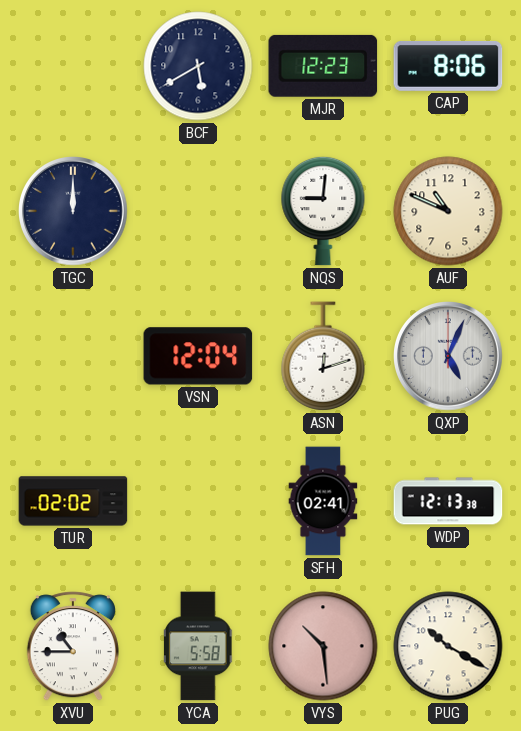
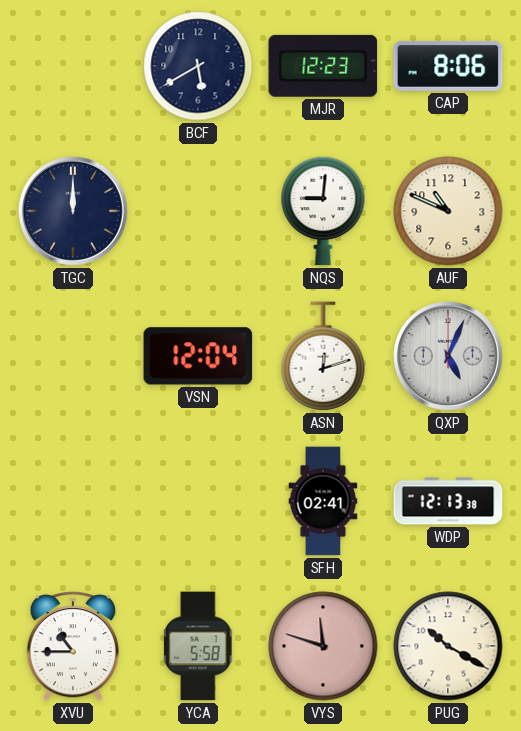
TUR: 02:02 -> none (73, 501)
VYS: 10:29 -> 11:48 (323, 646)
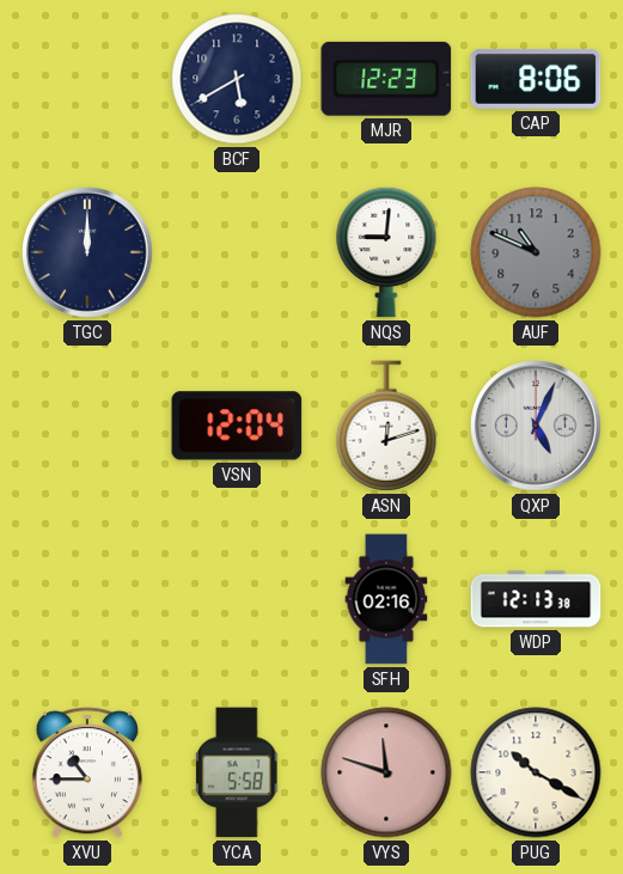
AUF dial: cream -> grey (536, 252)
SFH: 02:41 -> 02:16 (386, 599)
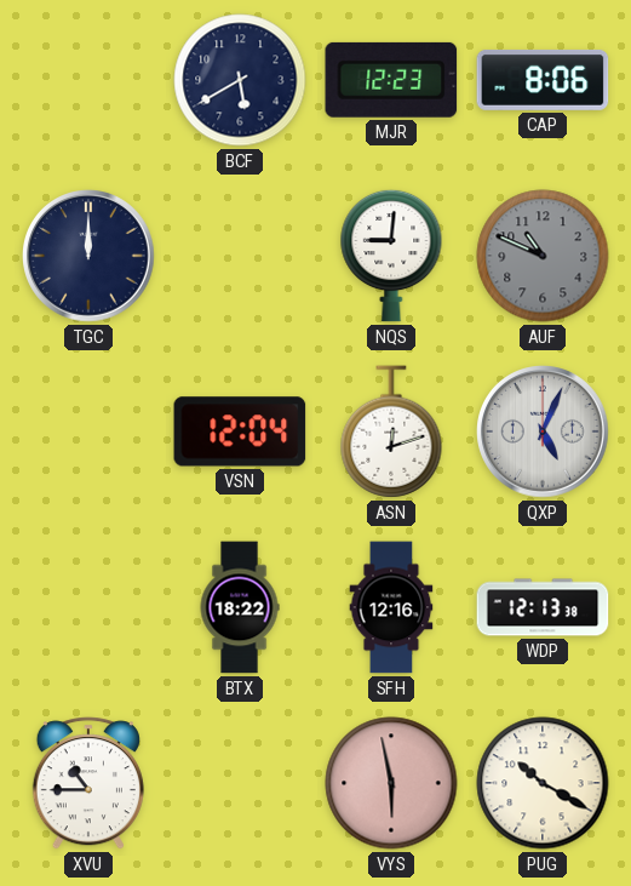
BTX: none -> 18:22 (240, 607)
SFH: 02:16 -> 12:16 (391, 607)
YCA: 5:58 -> none (238, 772)
VYS: 11:48 -> 5:58 (391, 783)
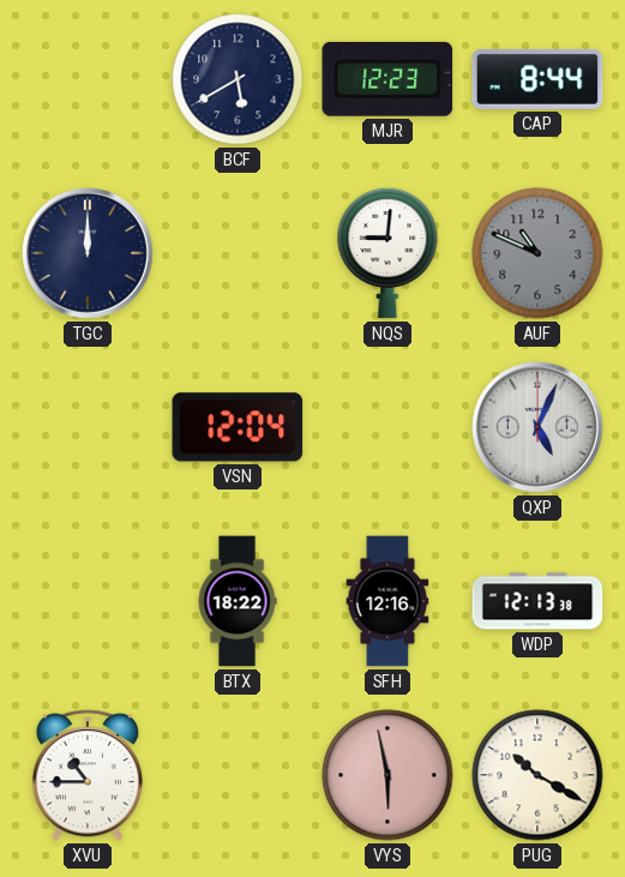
CAP: 8:06 -> 8:44 (537, 79)
ASN: 12:12 -> none (391, 431)
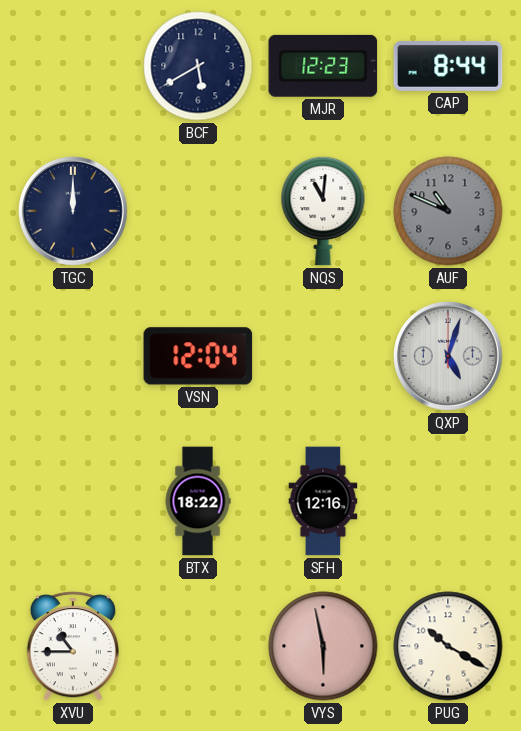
NQS: 9:01 -> 11:01 (323, 211)
QXP: 5:04 -> 5:03 (449, 357)
WDP: 12:13 -> none (537, 601)
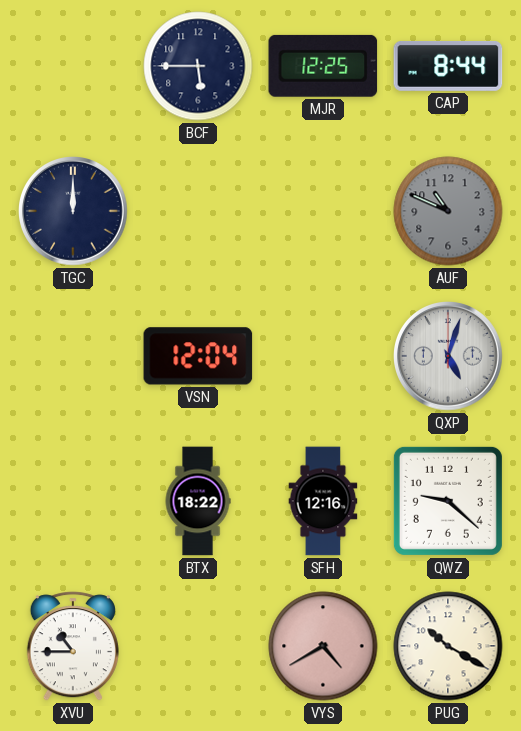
BCF: 5:40 -> 5:45 (198, 66)
MJR: 12:23 -> 12:25 (323, 66)
NQS: 11:01 -> none (323, 211)
QWZ: none -> 9:22 (448, 501)
VYS: 5:58 -> 4:40 (323, 646)
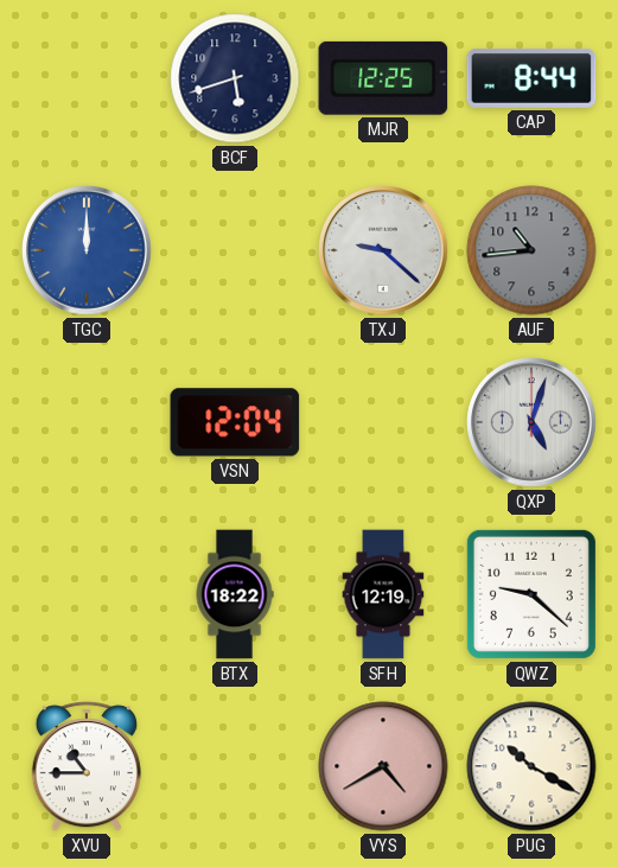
BCF: 5:45 -> 5:42 (235, 78)
TGC dial: navy -> blue (88, 251)
TXJ: none -> 9:22 (384, 251)
AUF: 10:49 -> 10:44 (531, 250)
SFH: 12:16 -> 12:19 (383, 594)
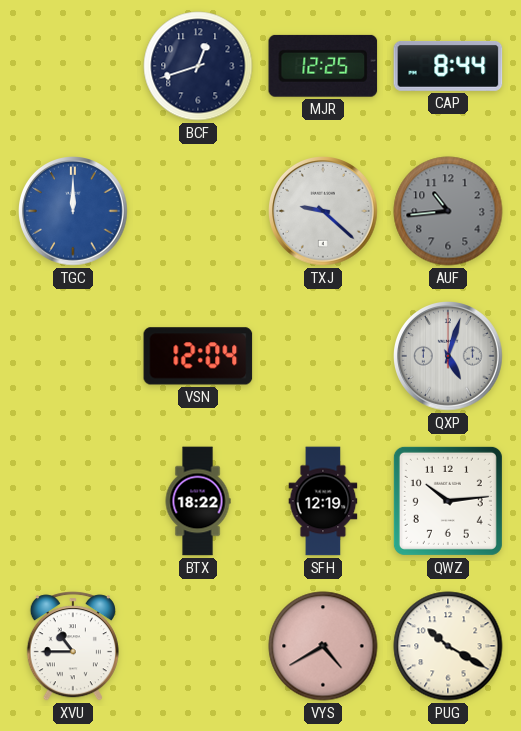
BCF: 5:42 -> 12:42 (198, 66)
QWZ: 9:22 -> 10:14 (448, 501)
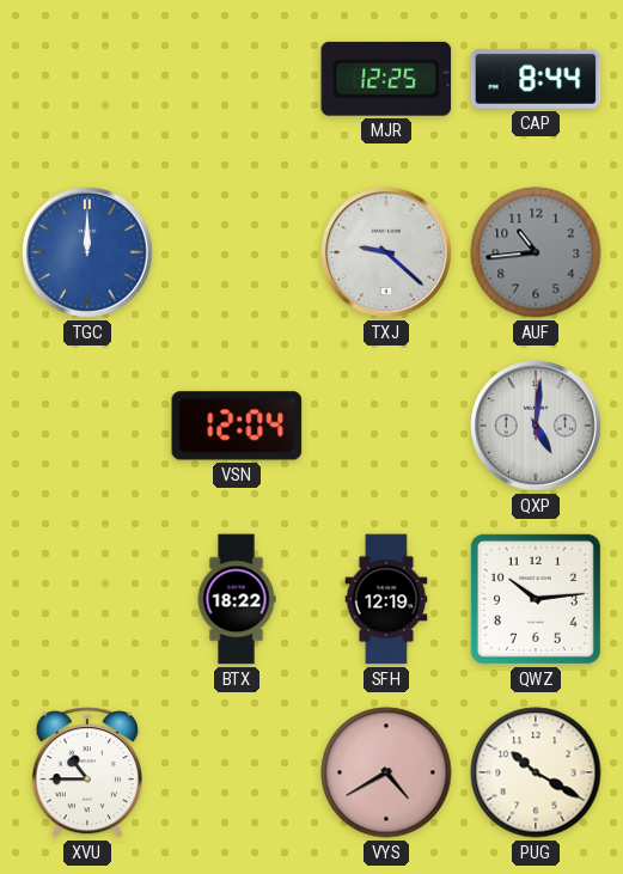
BCF: 12:42 -> none (198, 66)
QXP: 5:03 -> 5:01 (537, 427)
